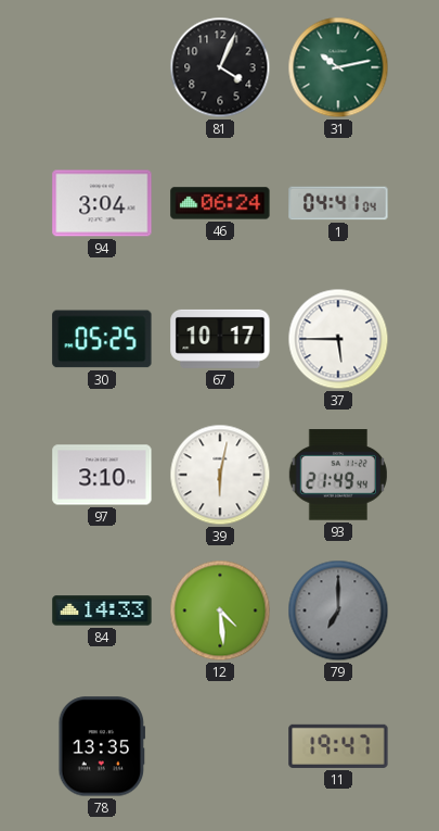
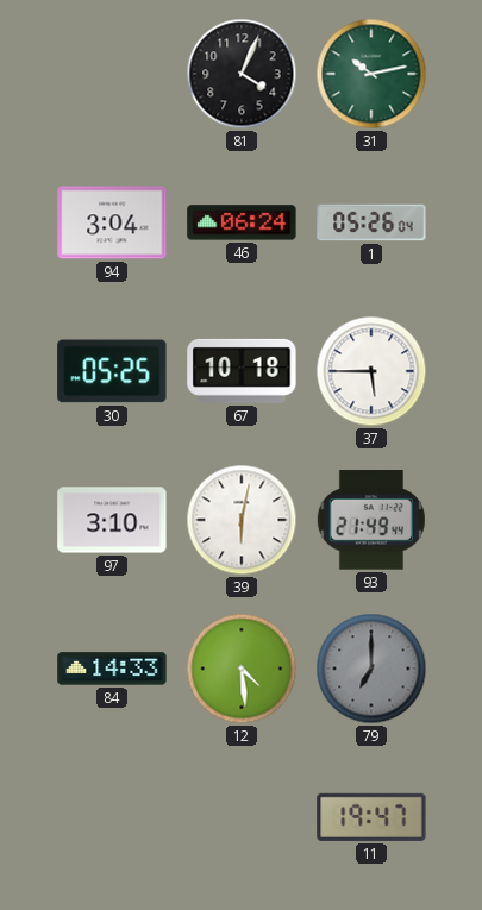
1: 04:41 -> 05:26 (371, 222)
67: 10:17 -> 10:18 (242, 371)
78: 13:35 -> none (102, 746)
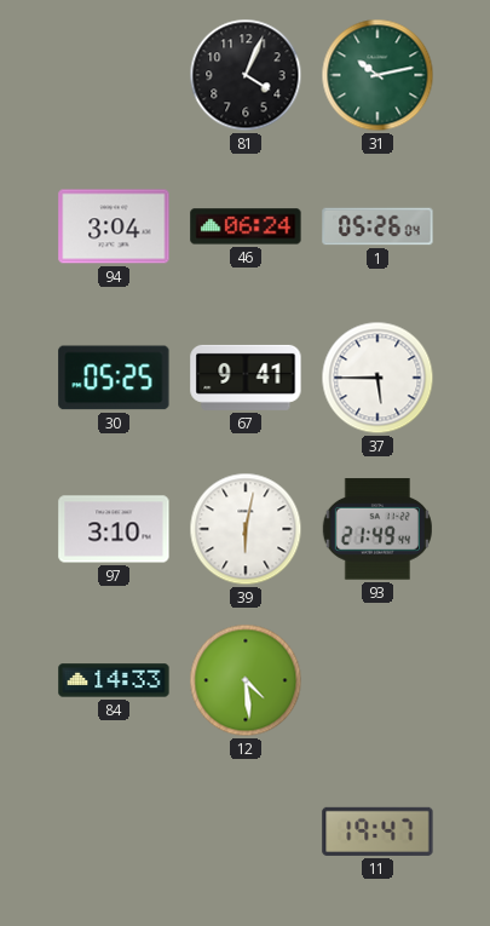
67: 10:18 -> 9:41 (246, 378)
79: 7:00 -> none (371, 669)
